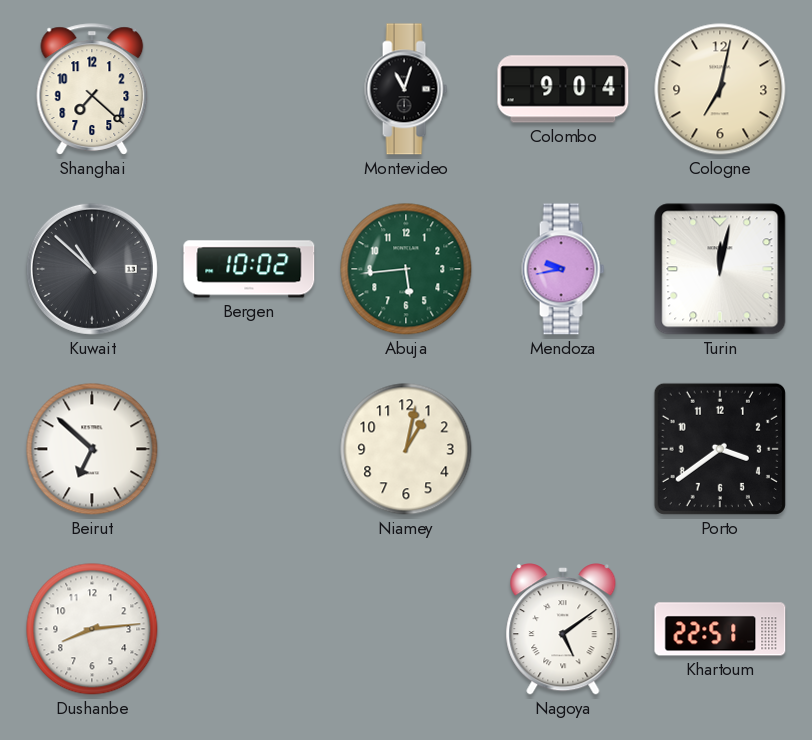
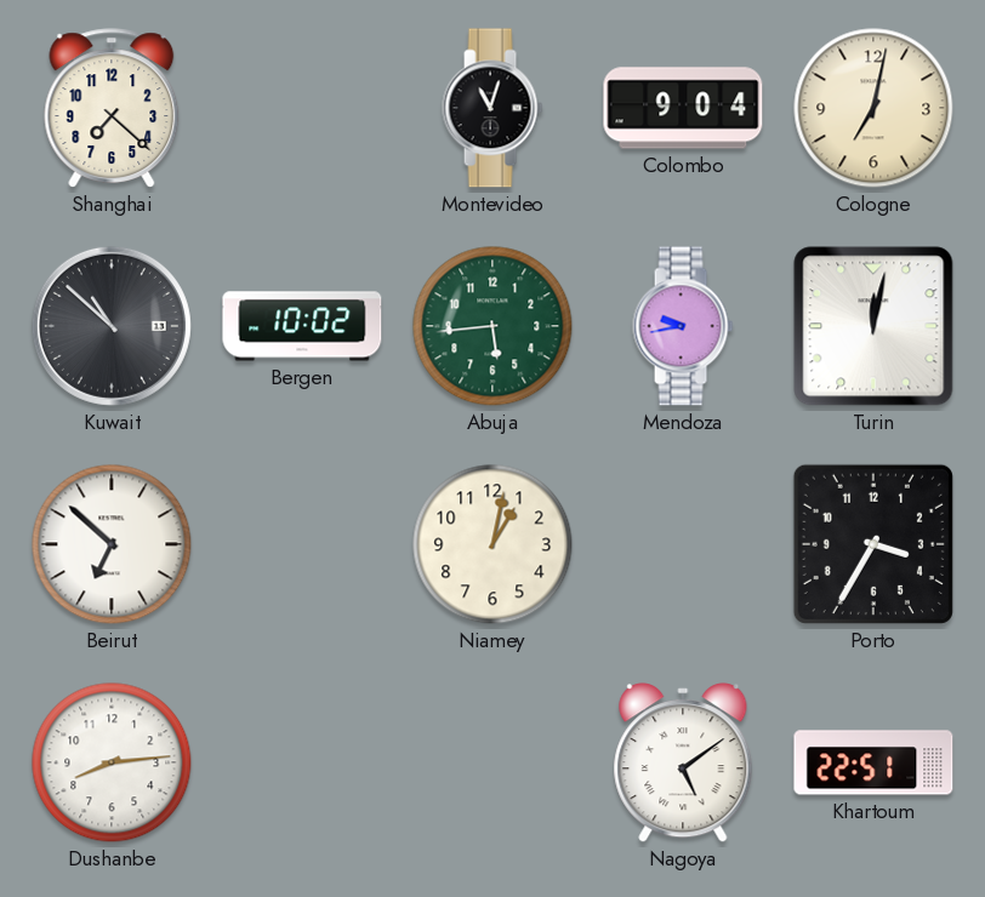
Porto: 3:39 -> 3:35 (873, 544)
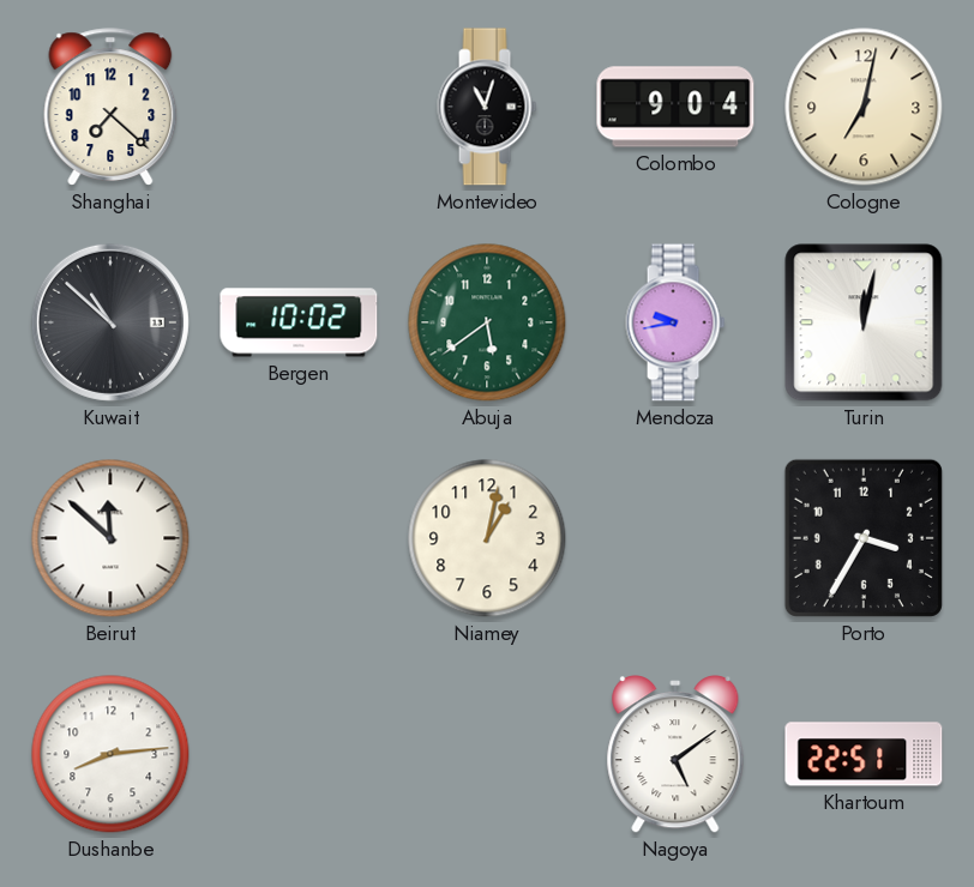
Abuja: 5:44 -> 5:39 (487, 322)
Beirut: 6:52 -> 11:52 (110, 538)
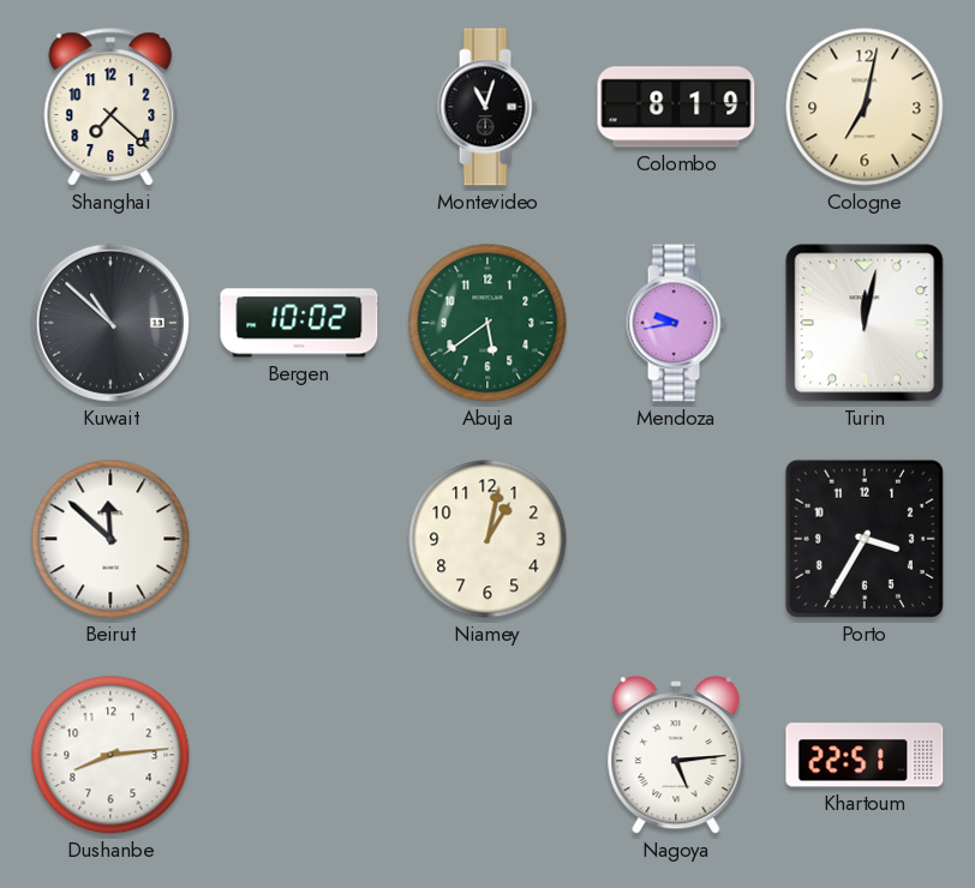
Colombo: 9:04 -> 8:19 (676, 107)
Nagoya: 5:09 -> 5:14 (676, 755)
